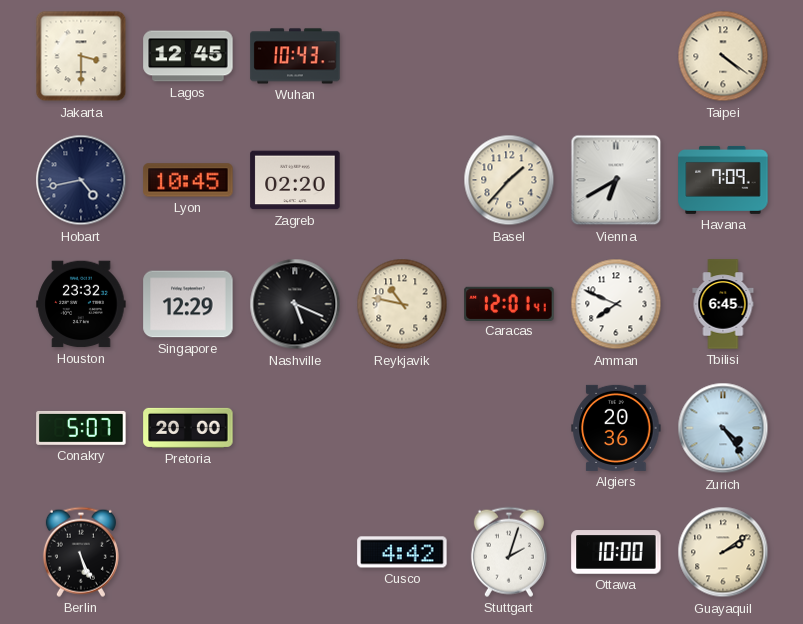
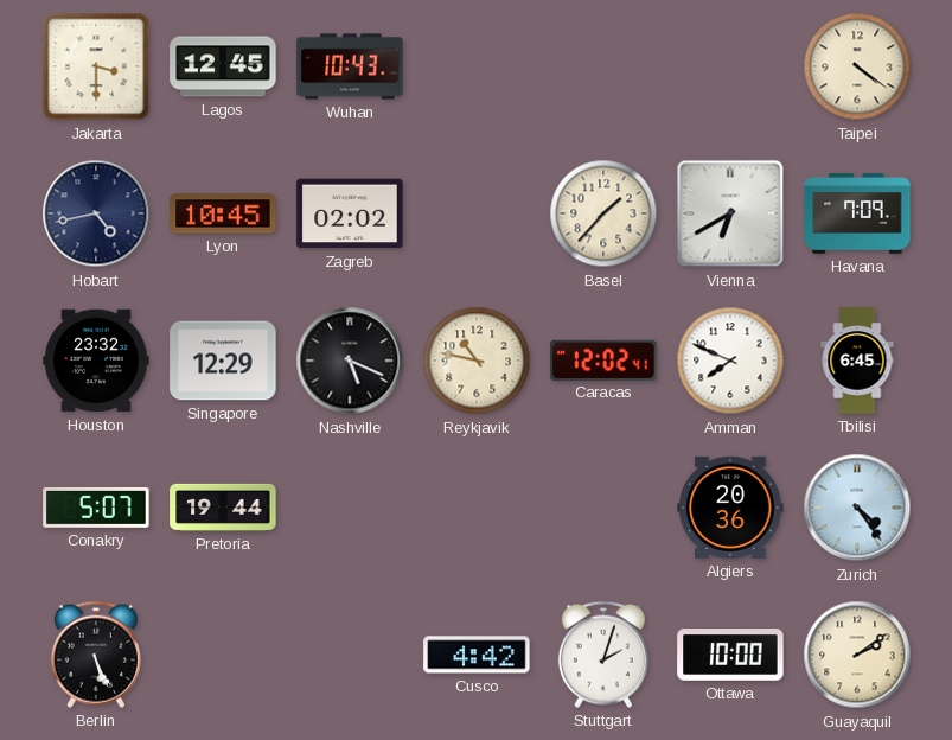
Zagreb: 02:20 -> 02:02 (350, 213)
Caracas: 12:01 -> 12:02 (603, 359)
Pretoria: 20:00 -> 19:44 (223, 508)
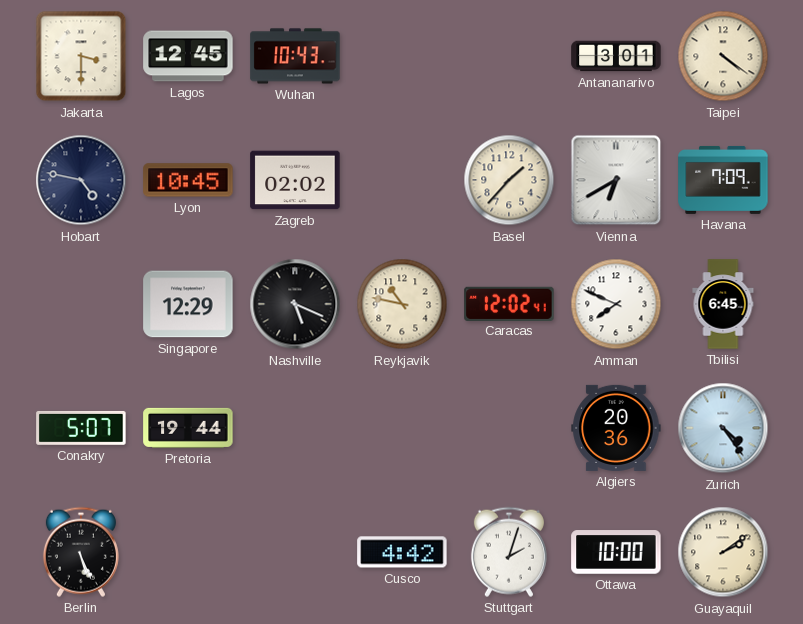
Antananarivo: none -> 3:01 (616, 56)
Hobart: 4:43 -> 4:47 (81, 180)
Houston: 23:32 -> none (96, 361)
